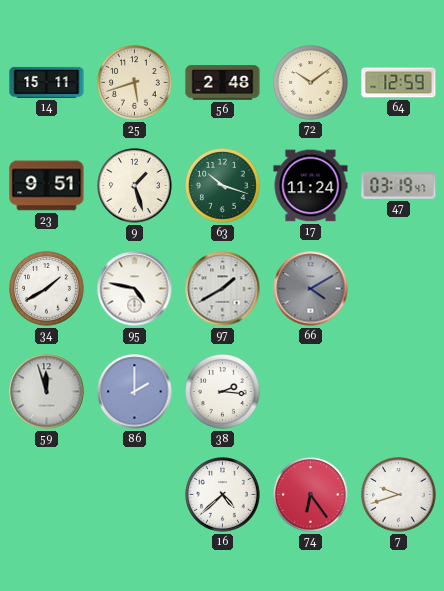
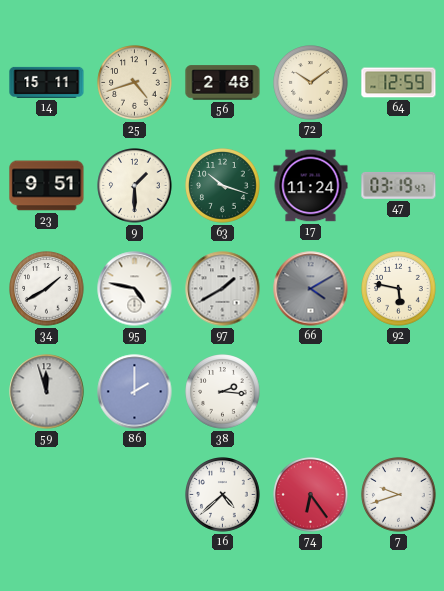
25: 5:42 -> 4:42 (135, 83)
9: 1:27 -> 1:30 (135, 186)
92: none -> 5:47 (399, 289)
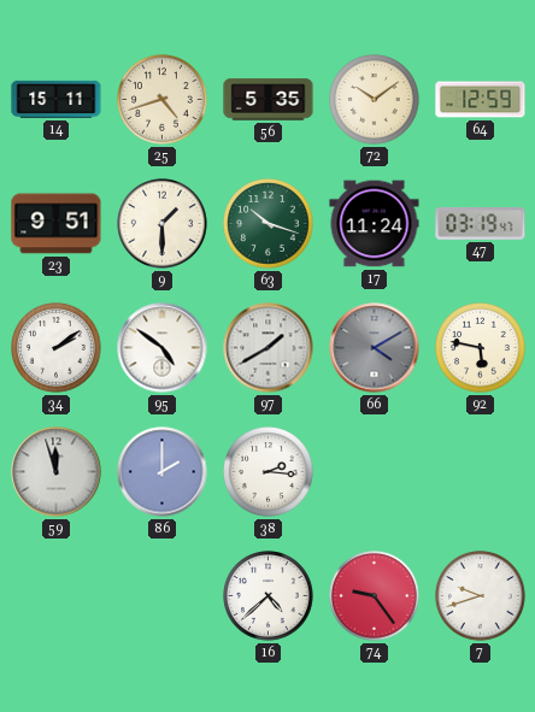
56: 2:48 -> 5:35 (269, 100)
34: 1:40 -> 2:09 (57, 348)
95: 4:47 -> 4:51 (163, 348)
74: 6:24 -> 9:24 (375, 596)
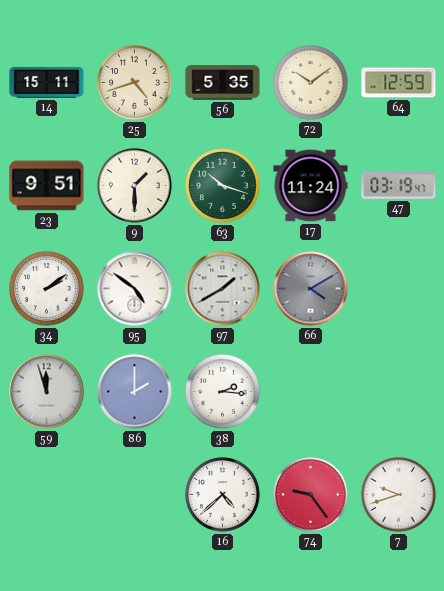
92: 5:47 -> none (481, 348)
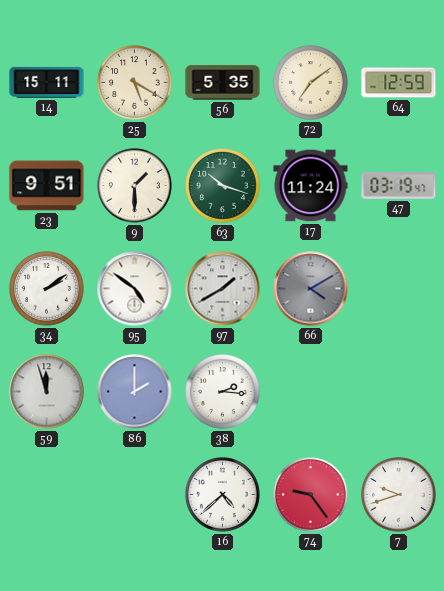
25: 4:42 -> 5:20 (135, 83)
72: 10:09 -> 7:09 (311, 83)
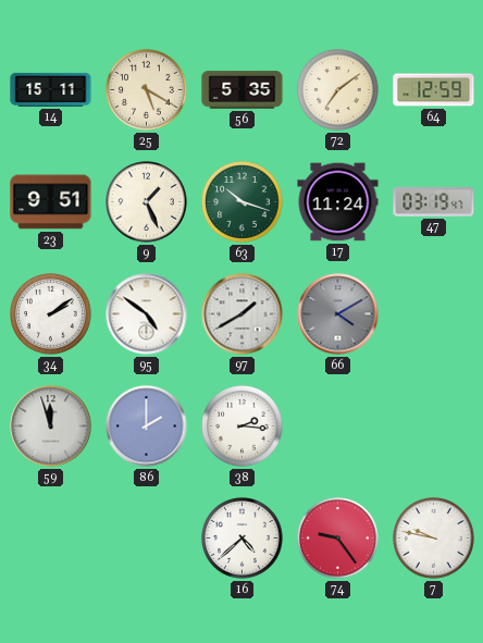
9: 1:30 -> 1:26 (147, 202)
7: 9:42 -> 9:47 (434, 539)
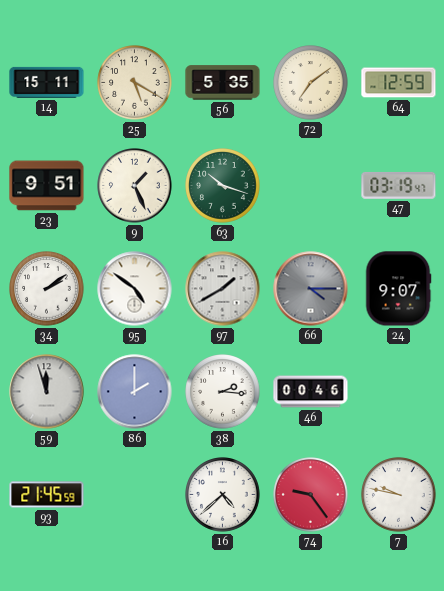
17: 11:24 -> none (338, 202)
66: 4:10 -> 4:15 (311, 289)
24: none -> 9:07 (398, 289)
46: none -> 00:46 (311, 392)
93: none -> 21:45 (47, 495)
